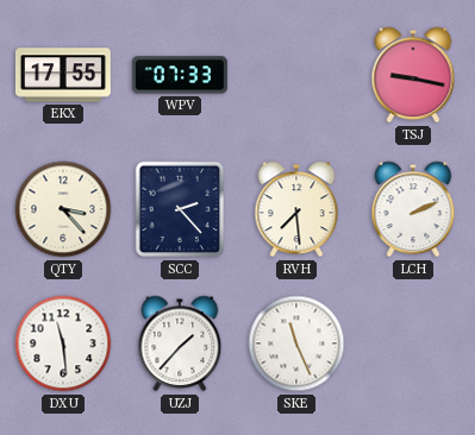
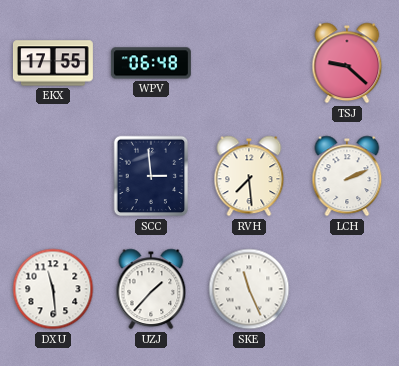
WPV: 07:33 -> 06:48 (151, 63)
TSJ: 9:17 -> 9:22 (347, 63)
QTY: 3:23 -> none (63, 209)
SCC: 2:23 -> 2:59 (151, 176)
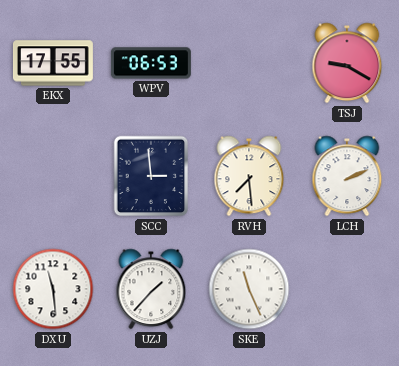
WPV: 06:48 -> 06:53 (151, 63)
TSJ: 9:22 -> 9:20 (347, 63)
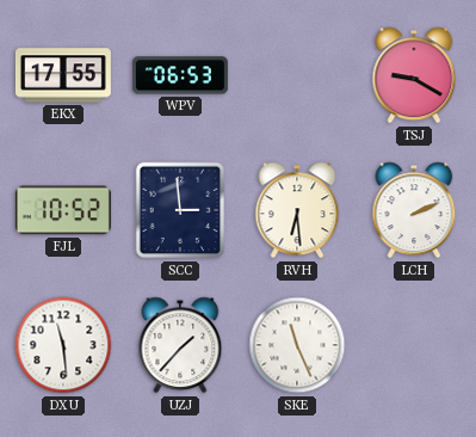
FJL: none -> 10:52 (63, 210)
RVH: 7:29 -> 6:29 (297, 210)
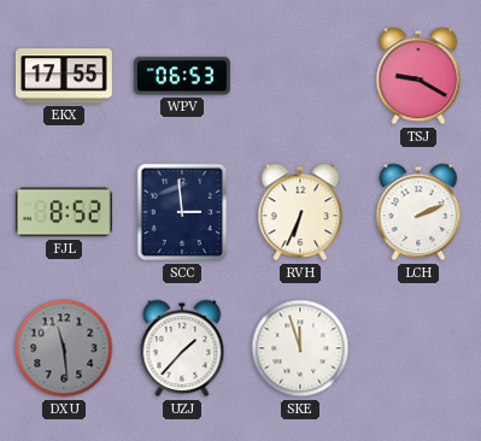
FJL: 10:52 -> 8:52 (64, 212)
RVH: 6:29 -> 6:34 (300, 212)
DXU dial: white -> grey (64, 348)
SKE: 11:26 -> 11:57 (300, 348)
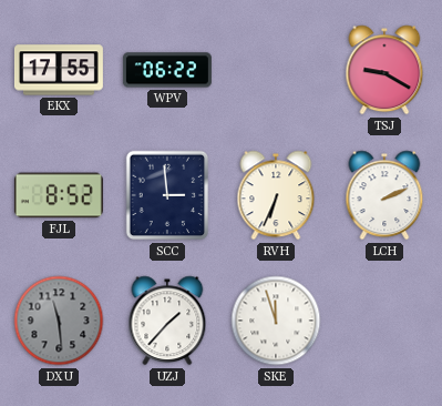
WPV: 06:53 -> 06:22 (167, 70)
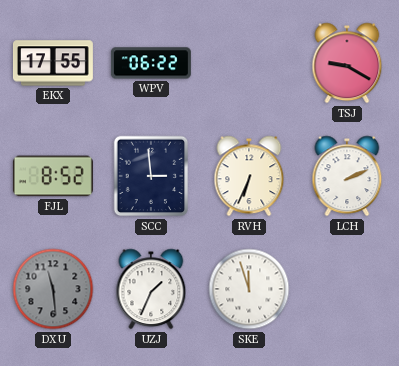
UZJ: 1:37 -> 1:34 (151, 289)
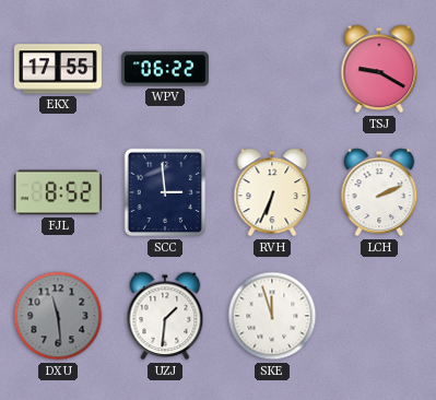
UZJ: 1:34 -> 1:31 (165, 316)
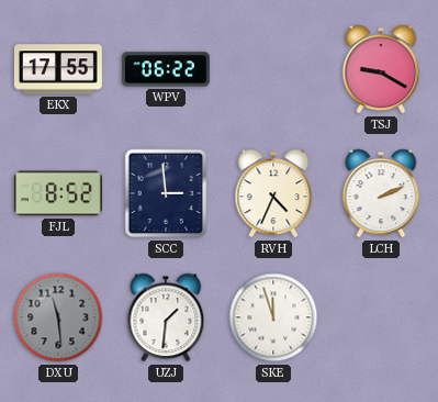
RVH: 6:34 -> 4:34 (273, 193)
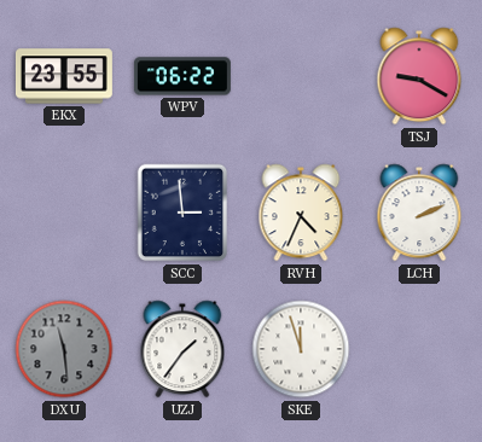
EKX: 17:55 -> 23:55 (64, 76)
FJL: 8:52 -> none (58, 193)
UZJ: 1:31 -> 1:36 (182, 349)
